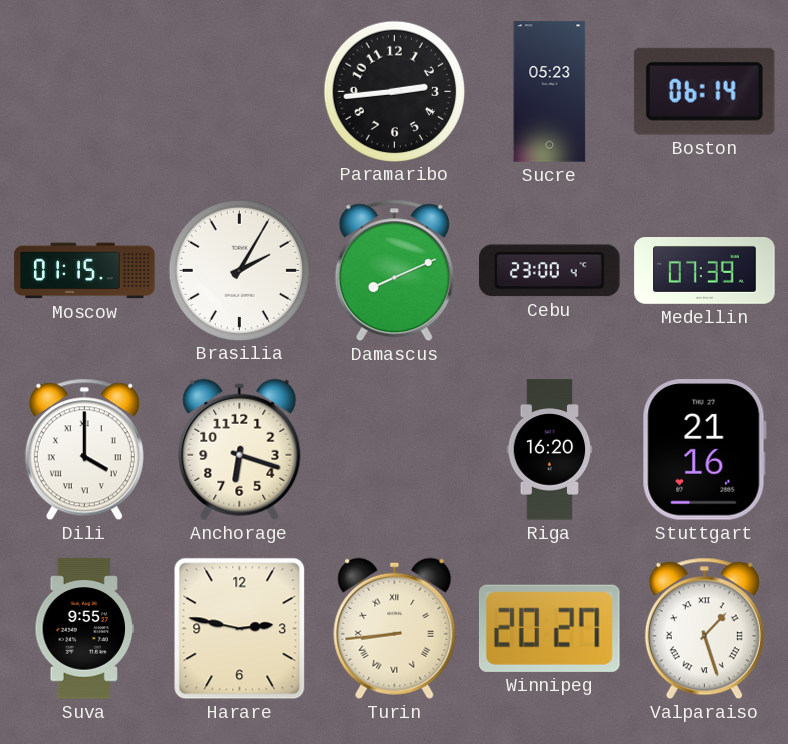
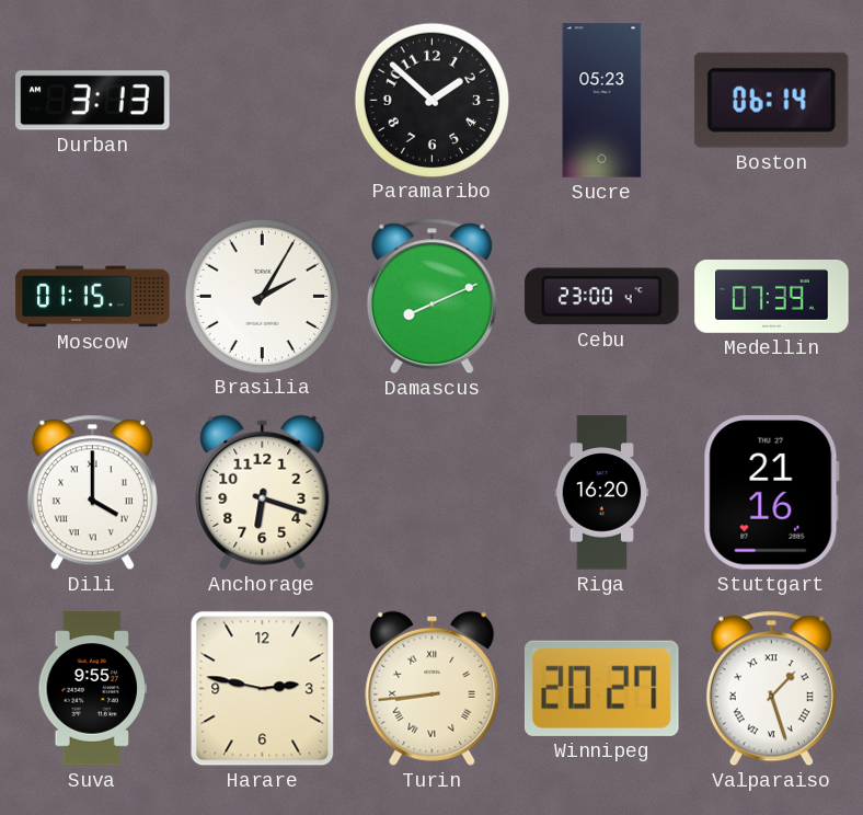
Durban: none -> 3:13 (93, 101)
Paramaribo: 2:44 -> 1:52 (431, 100)
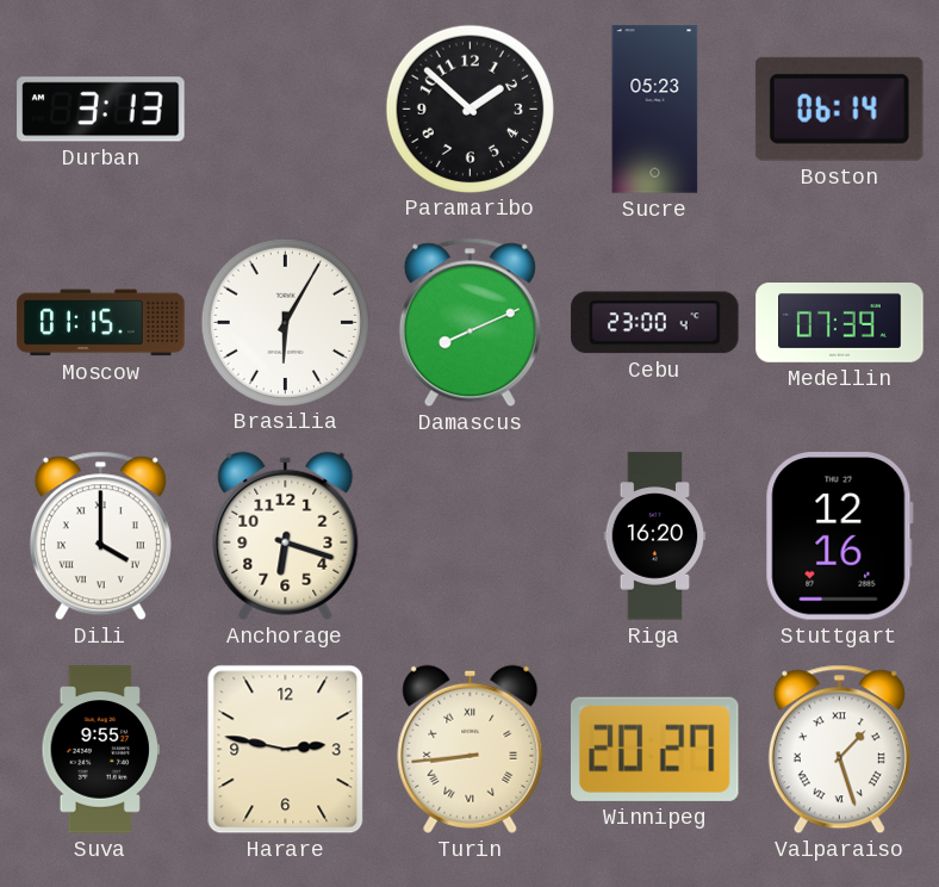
Brasilia: 2:05 -> 6:05 (285, 322)
Stuttgart: 21:16 -> 12:16 (839, 536)
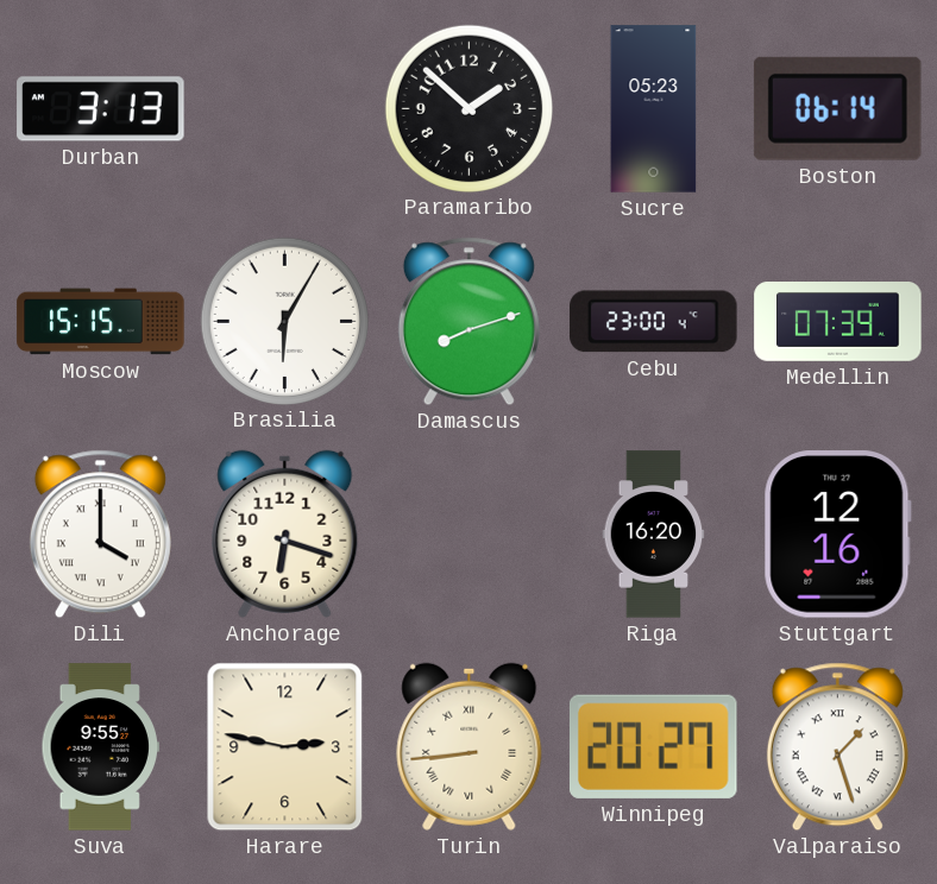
Moscow: 01:15 -> 15:15 (101, 322)
Damascus: 8:11 -> 8:12 (468, 322)
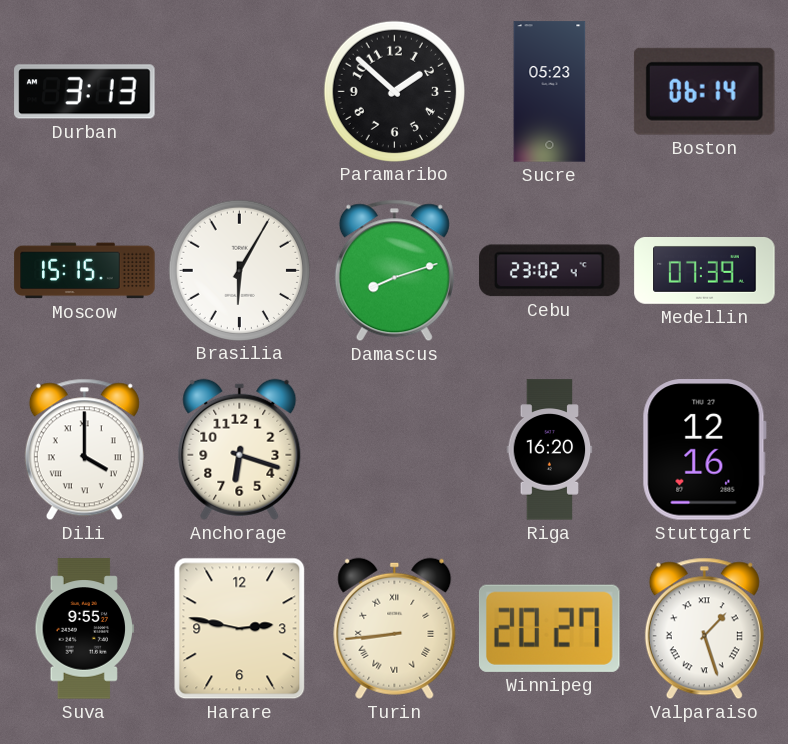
Cebu: 23:00 -> 23:02 (550, 271)
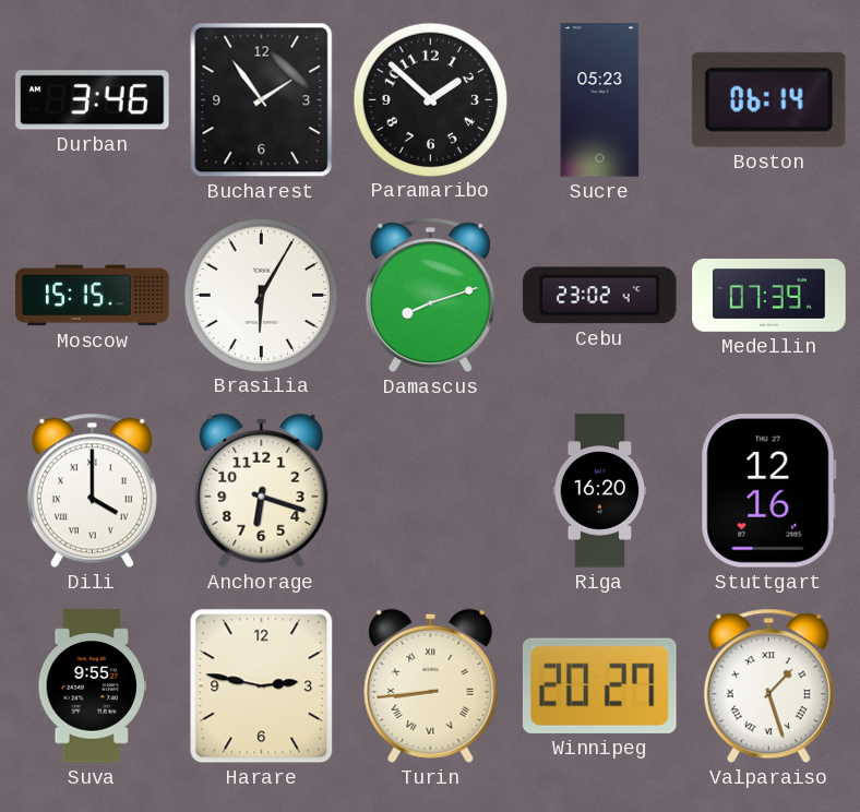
Durban: 3:13 -> 3:46 (93, 100)
Bucharest: none -> 1:54 (262, 100)
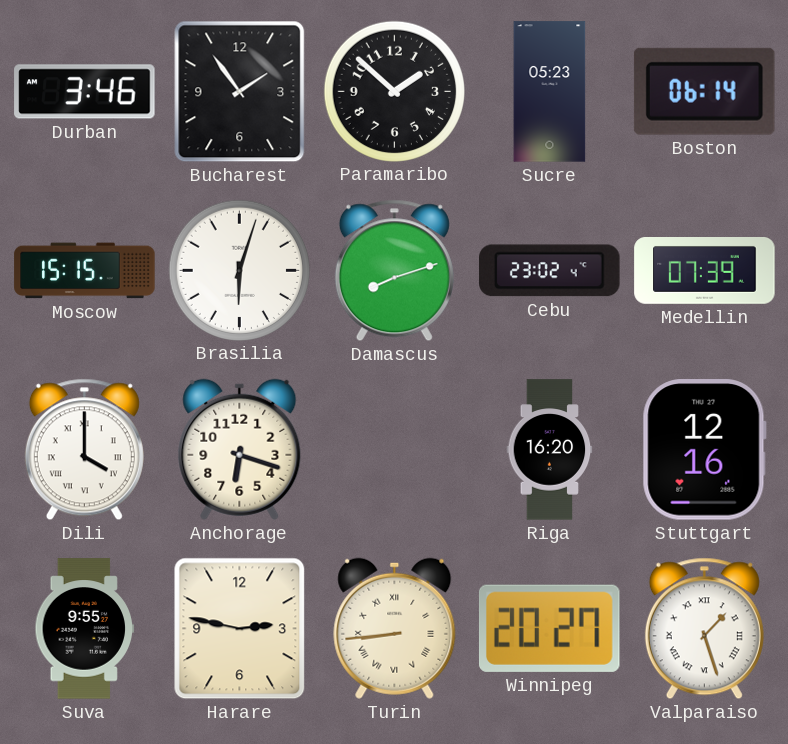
Brasilia: 6:05 -> 6:03 (239, 270)
